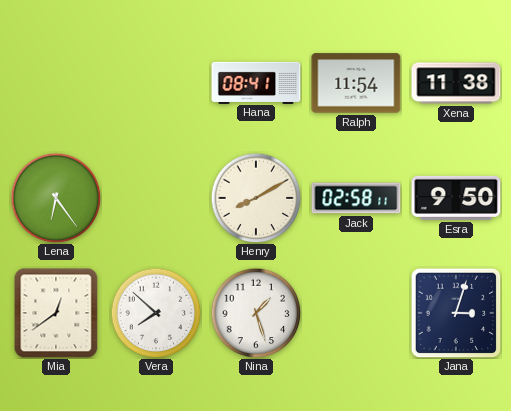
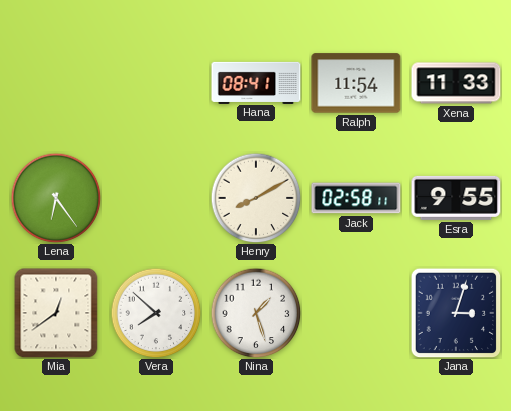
Xena: 11:38 -> 11:33 (456, 83)
Esra: 9:50 -> 9:55 (456, 198)
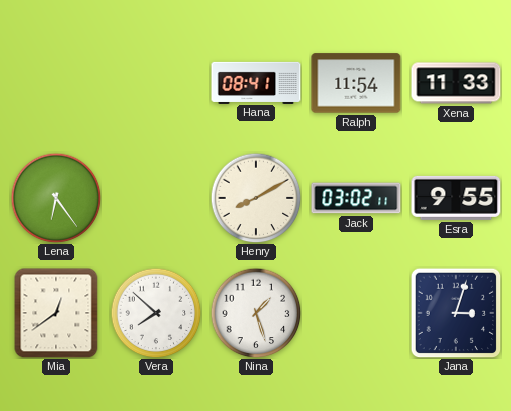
Jack: 02:58 -> 03:02 (356, 198)
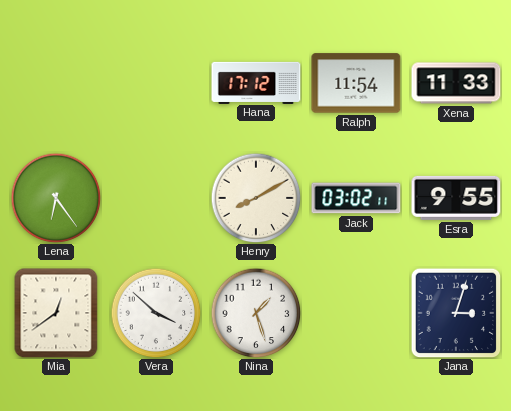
Hana: 08:41 -> 17:12 (256, 82)
Vera: 7:52 -> 3:52 (156, 313)
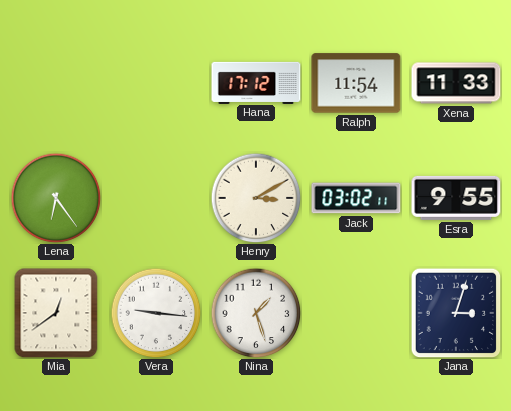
Henry: 8:10 -> 3:10 (256, 198)
Vera: 3:52 -> 9:16 (156, 313)
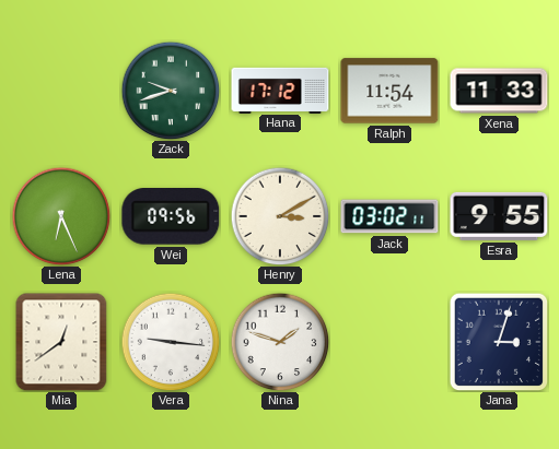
Zack: none -> 9:42 (171, 91)
Lena: 6:24 -> 6:26 (61, 216)
Wei: none -> 09:56 (171, 217)
Nina: 1:27 -> 1:48 (280, 342)
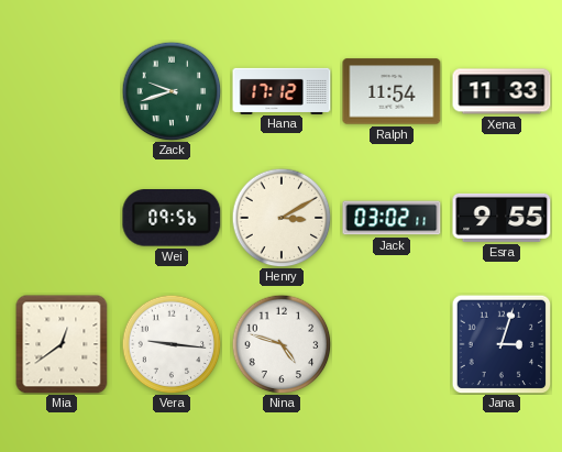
Lena: 6:26 -> none (61, 216)
Nina: 1:48 -> 4:48 (282, 344)
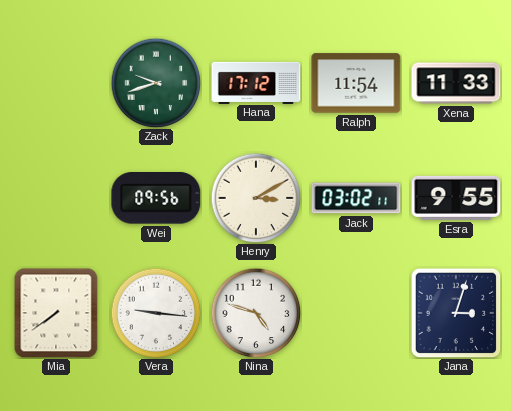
Mia: 12:39 -> 7:39 (56, 313)
